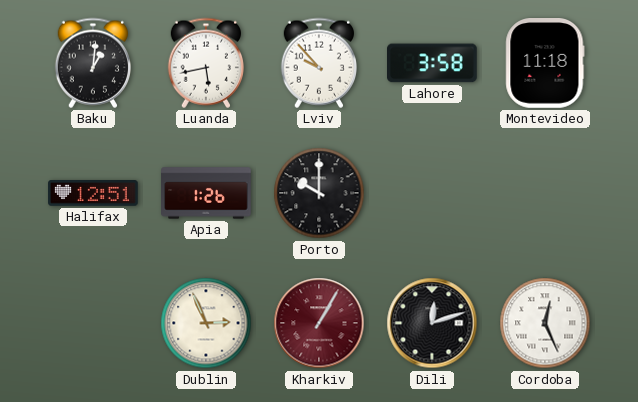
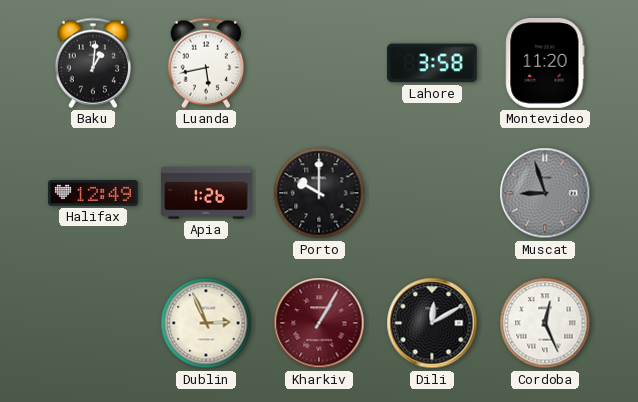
Lviv: 9:53 -> none (318, 63)
Montevideo: 11:18 -> 11:20 (545, 64)
Halifax: 12:51 -> 12:49 (93, 193)
Muscat: none -> 8:57 (545, 193)
Dili: 12:12 -> 12:10 (432, 323)
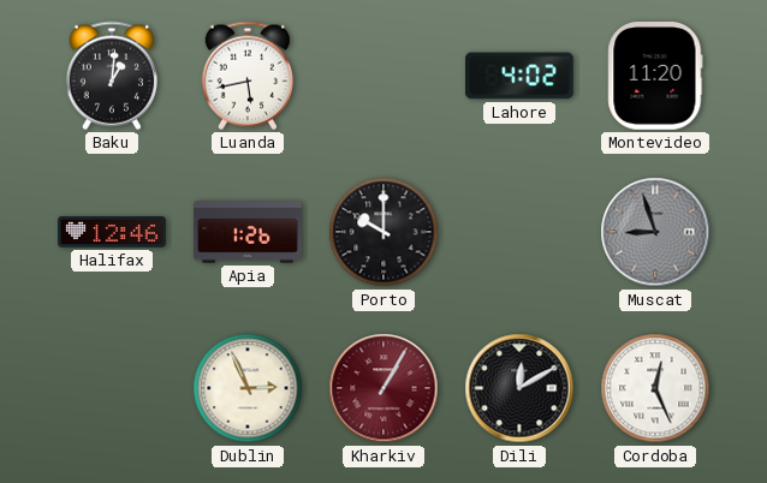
Lahore: 3:58 -> 4:02 (521, 76)
Halifax: 12:49 -> 12:46 (112, 232)
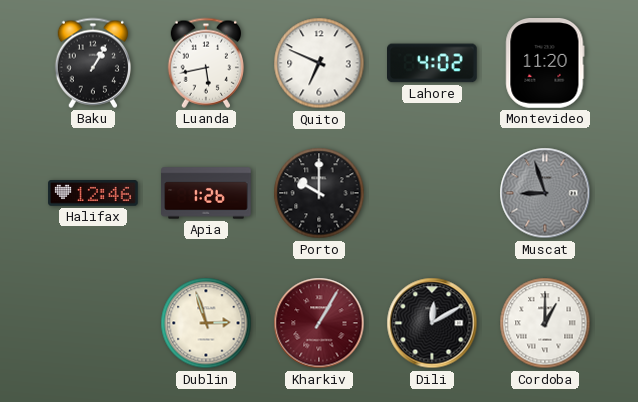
Baku: 1:01 -> 1:05 (92, 63)
Quito: none -> 6:49 (319, 63)
Dublin: 2:56 -> 2:57 (206, 323)
Cordoba: 12:26 -> 1:00 (545, 323)
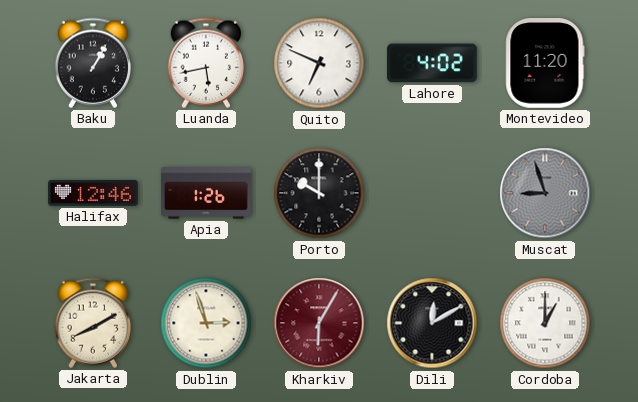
Jakarta: none -> 8:10 (92, 323)
Kharkiv: 1:05 -> 6:05 (319, 323)
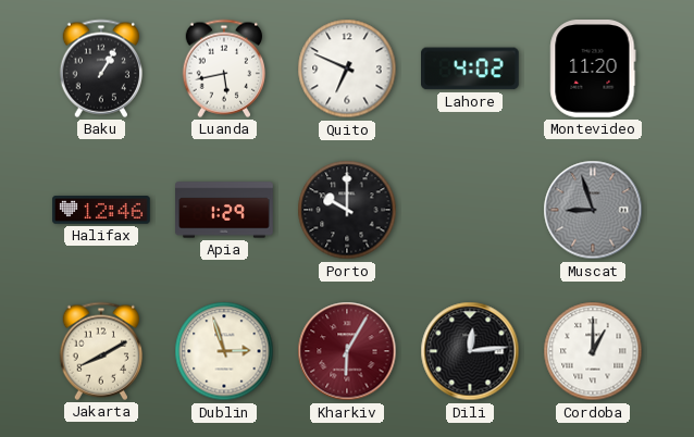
Apia: 1:26 -> 1:29 (224, 210)
Dili: 12:10 -> 12:14 (470, 351)
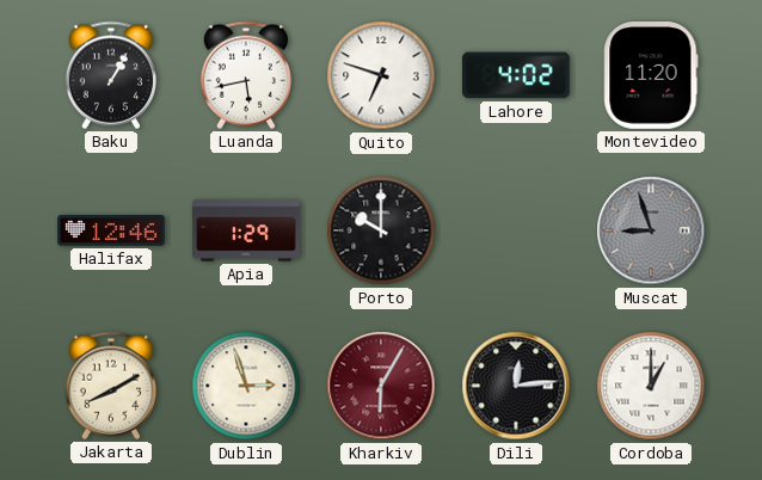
Quito: 6:49 -> 6:48 (381, 75)
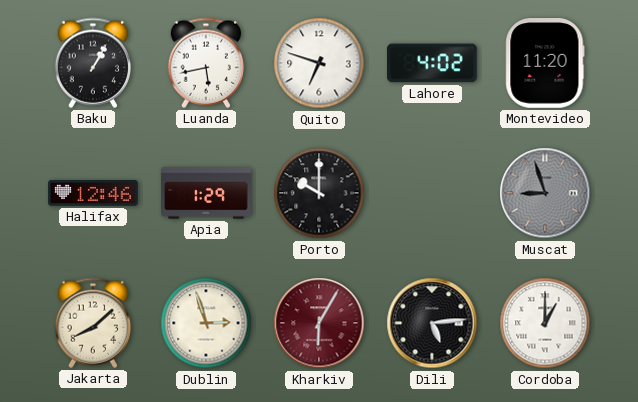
Jakarta: 8:10 -> 8:08 (92, 323)
Dili: 12:14 -> 5:14 (432, 323)
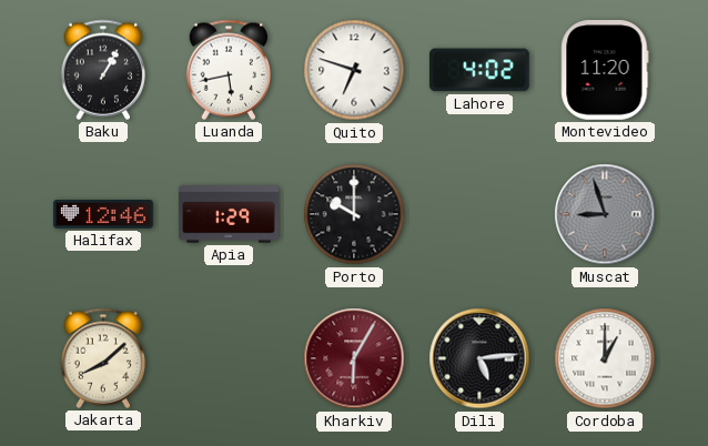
Dublin: 2:57 -> none (206, 323)
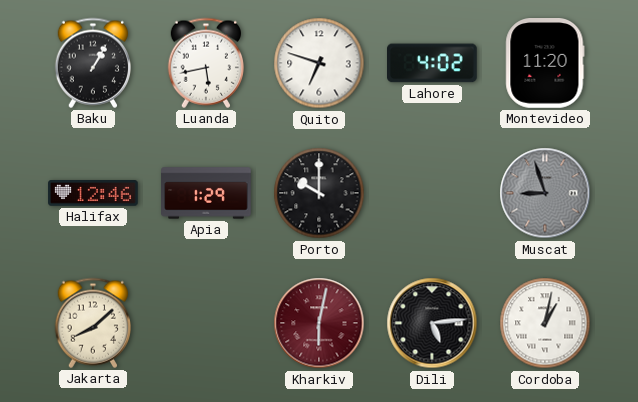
Kharkiv: 6:05 -> 6:02 (319, 323)
Cordoba: 1:00 -> 1:02 (545, 323)
